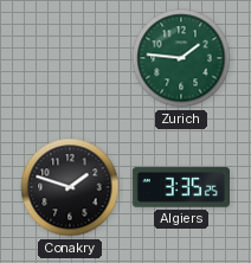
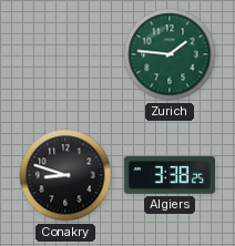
Conakry: 1:48 -> 8:48 (65, 175)
Algiers: 3:35 -> 3:38 (168, 175)
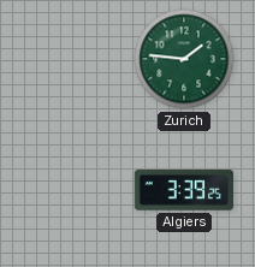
Conakry: 8:48 -> none (65, 175)
Algiers: 3:38 -> 3:39 (183, 190)
